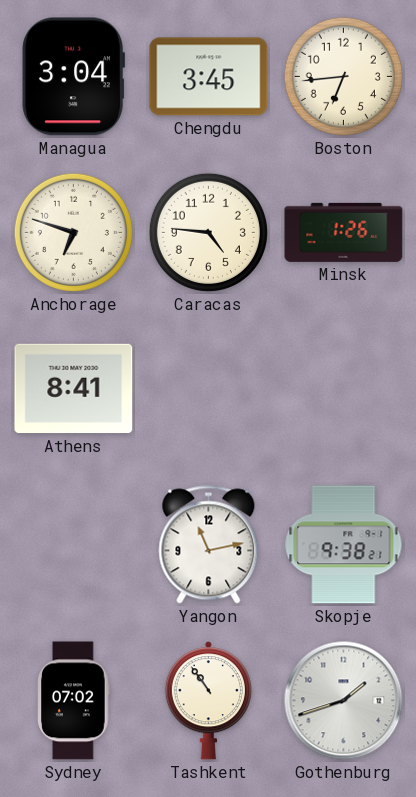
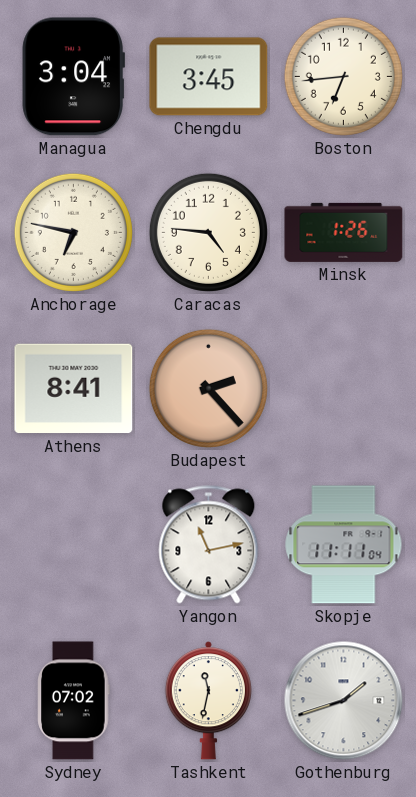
Anchorage: 6:48 -> 6:47 (73, 232)
Budapest: none -> 2:23 (208, 388)
Skopje: 9:38 -> 11:11 (344, 545)
Tashkent: 10:54 -> 11:32 (208, 701)
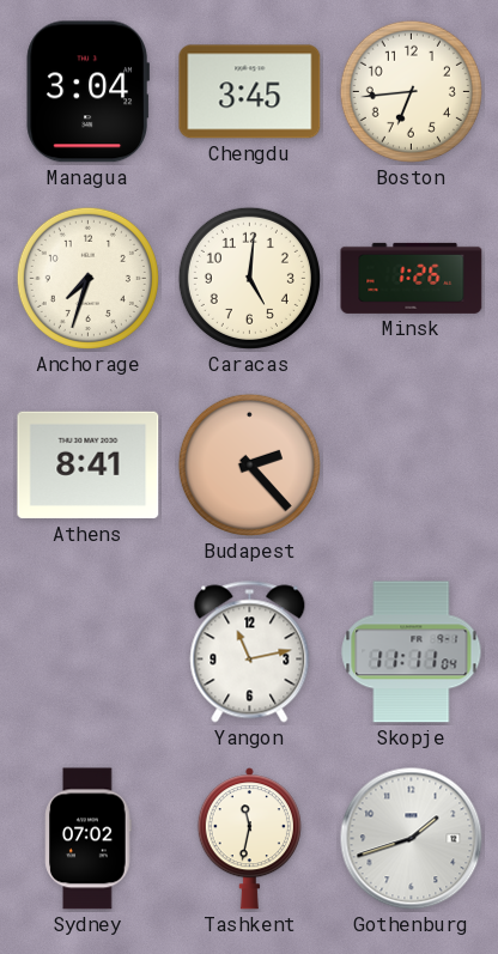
Anchorage: 6:47 -> 7:33 (87, 278)
Caracas: 4:46 -> 5:01 (249, 278)
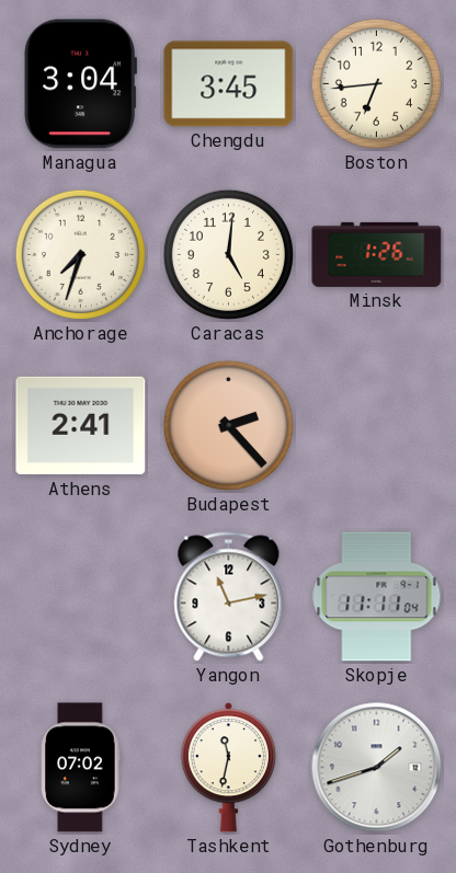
Athens: 8:41 -> 2:41 (81, 426)
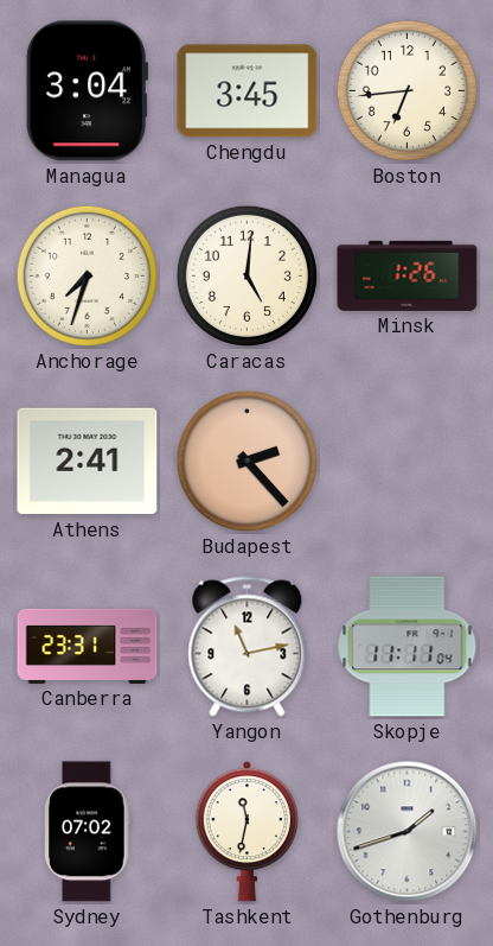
Canberra: none -> 23:31 (88, 646)
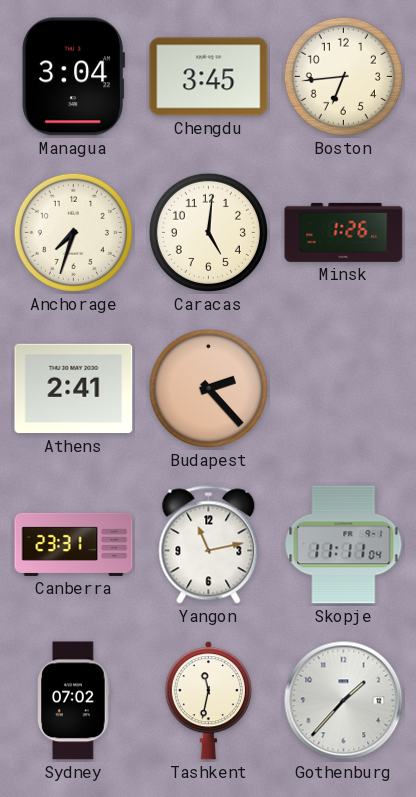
Gothenburg: 1:42 -> 1:37 (344, 701)
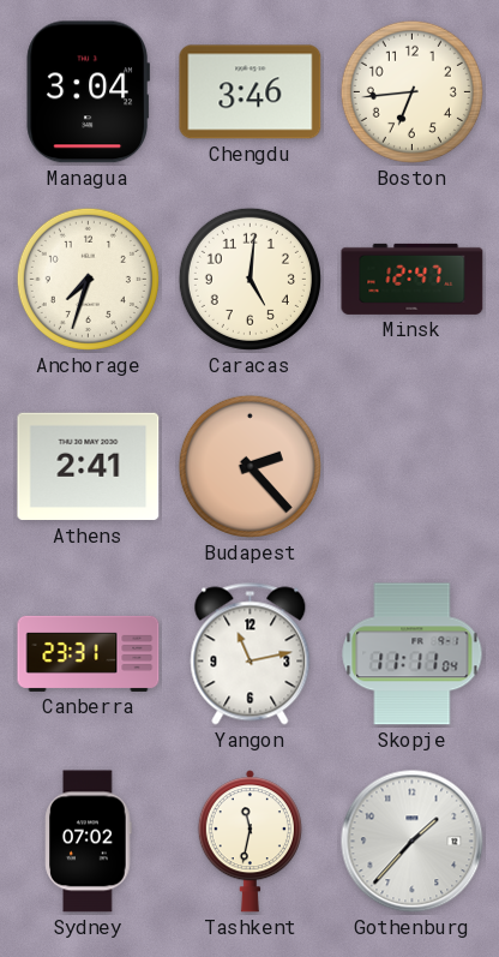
Chengdu: 3:45 -> 3:46 (251, 92)
Minsk: 1:26 -> 12:47 (413, 279)
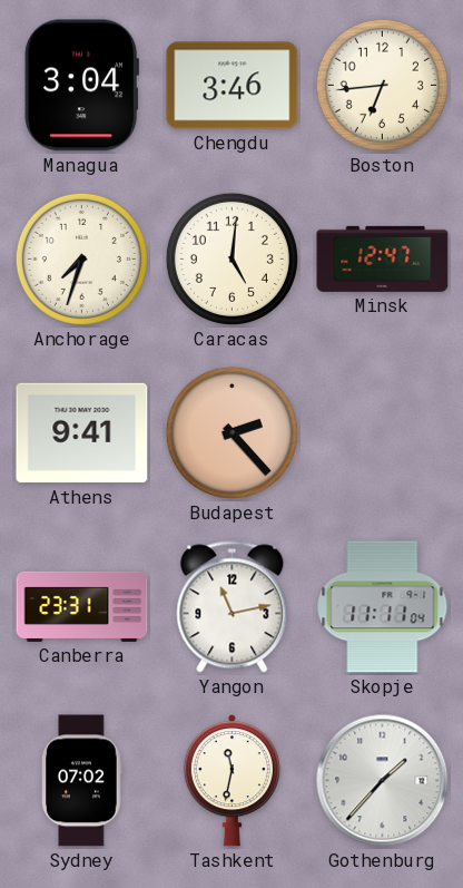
Athens: 2:41 -> 9:41 (82, 433)
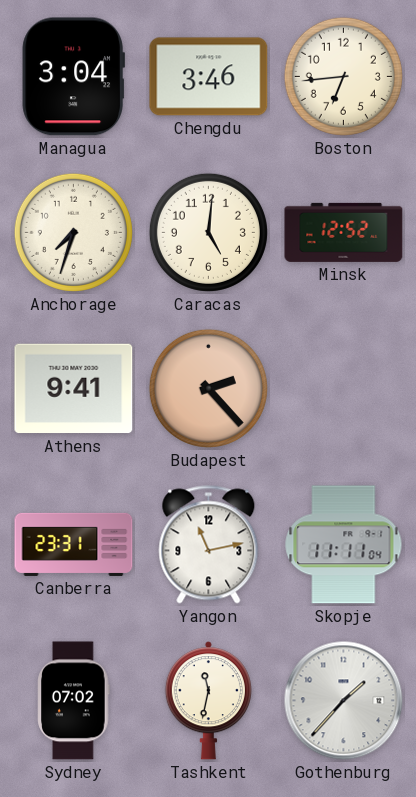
Minsk: 12:47 -> 12:52 (344, 232)
